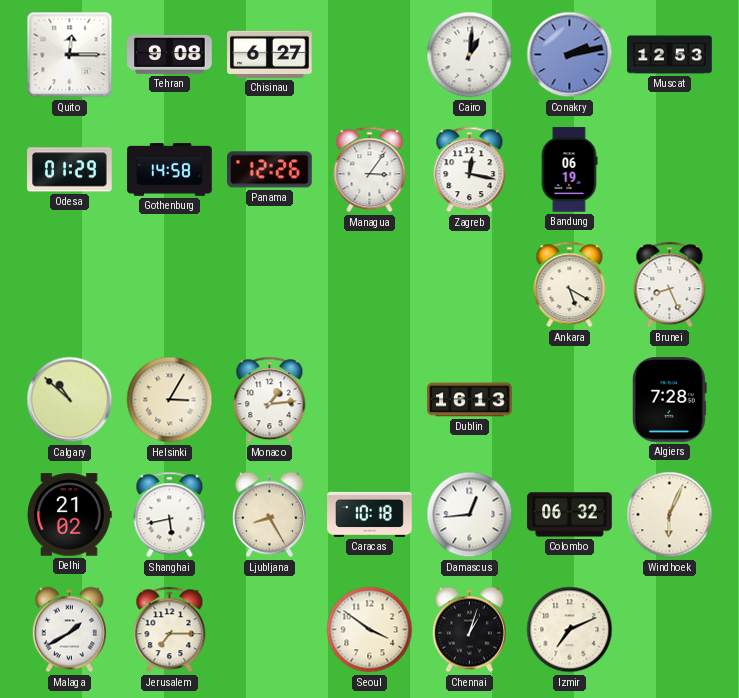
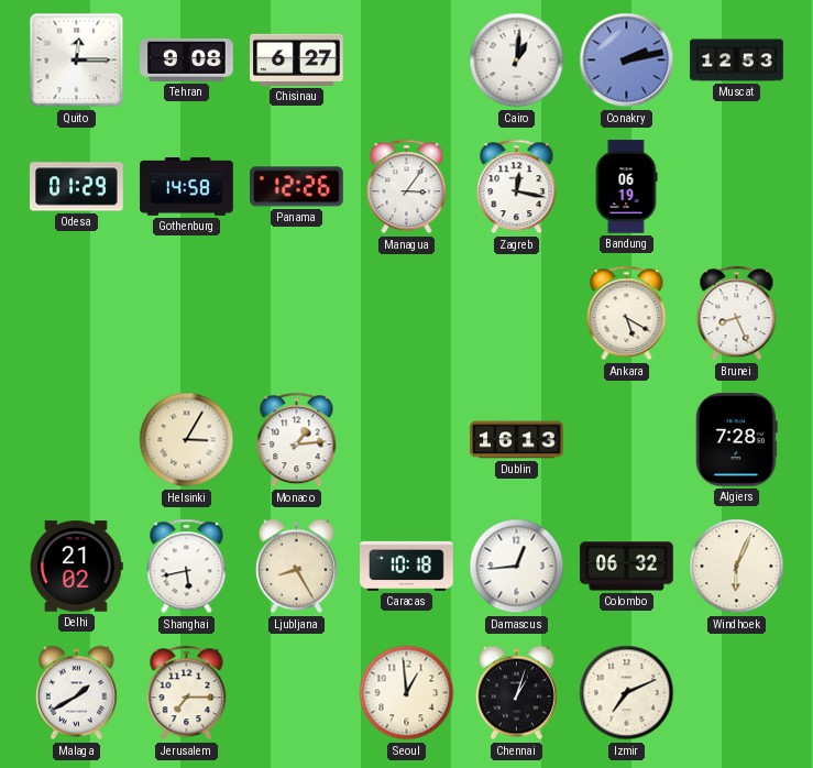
Calgary: 10:52 -> none (70, 400)
Seoul: 3:51 -> 12:59 (407, 693)
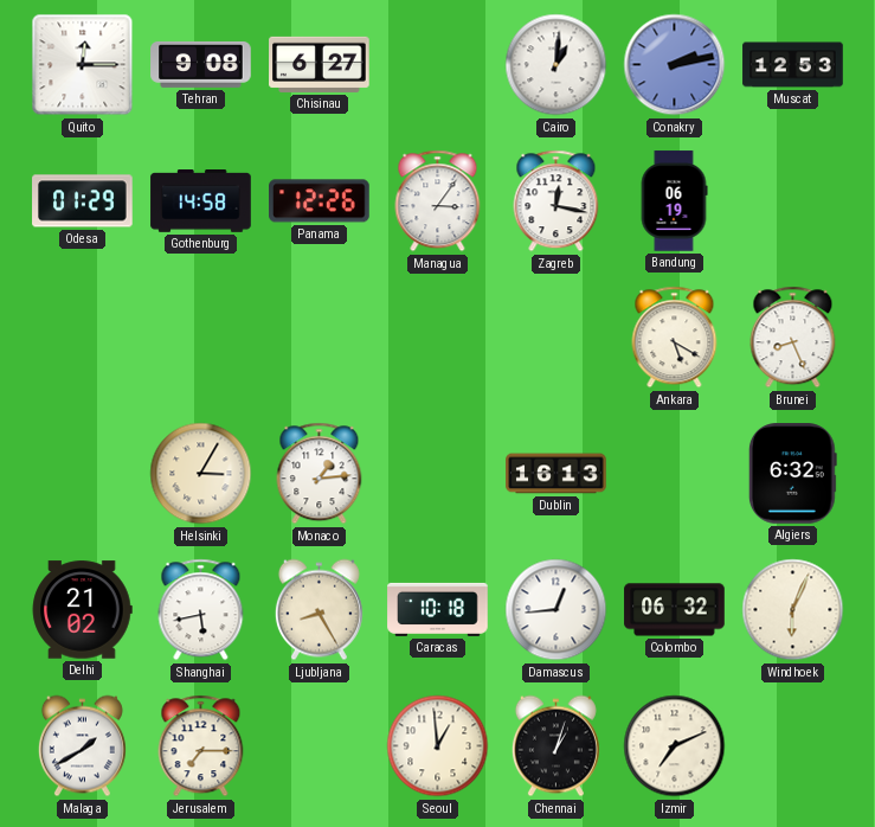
Algiers: 7:28 -> 6:32 (792, 474)
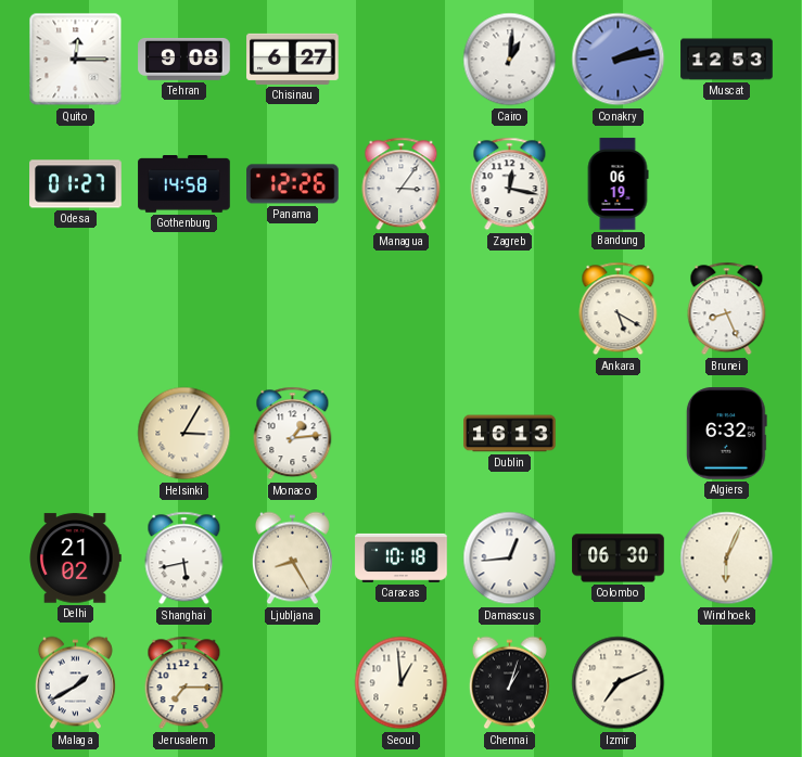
Odesa: 01:29 -> 01:27 (76, 184)
Colombo: 06:32 -> 06:30 (619, 559)
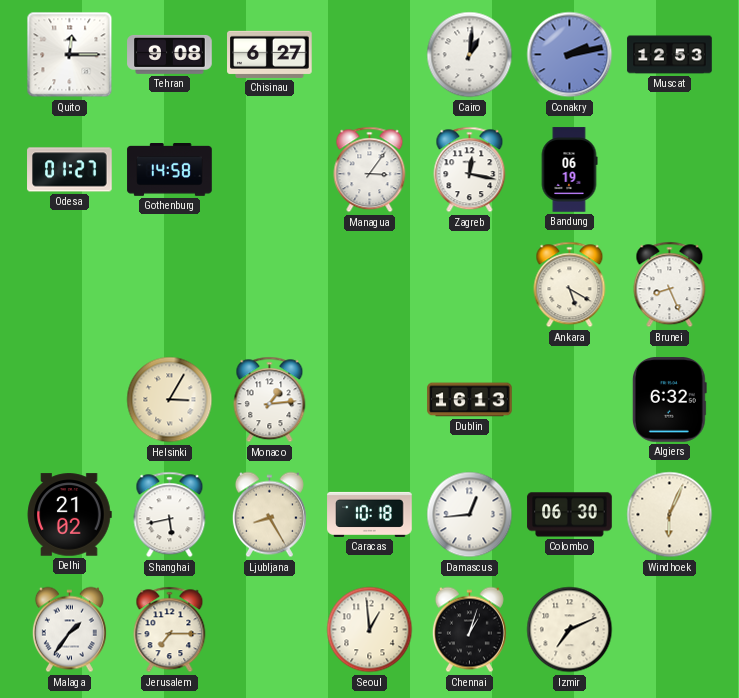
Panama: 12:26 -> none (293, 184)
Malaga: 1:40 -> 1:36 (69, 630)
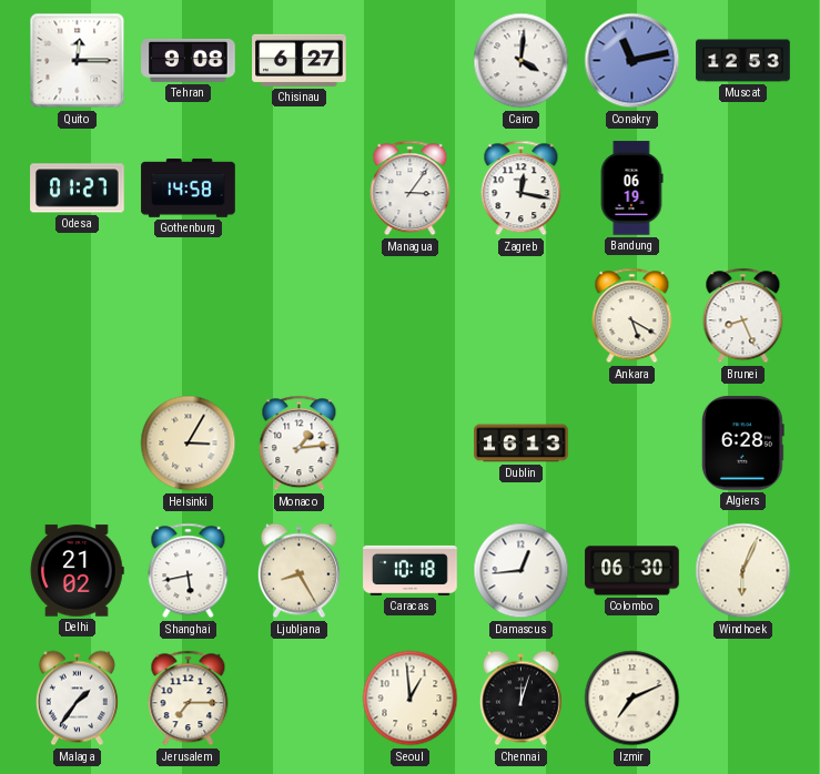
Cairo: 1:01 -> 4:01 (522, 61)
Conakry: 2:13 -> 11:13 (632, 61)
Algiers: 6:32 -> 6:28 (742, 444)
Chennai: 1:03 -> 12:03 (520, 699)
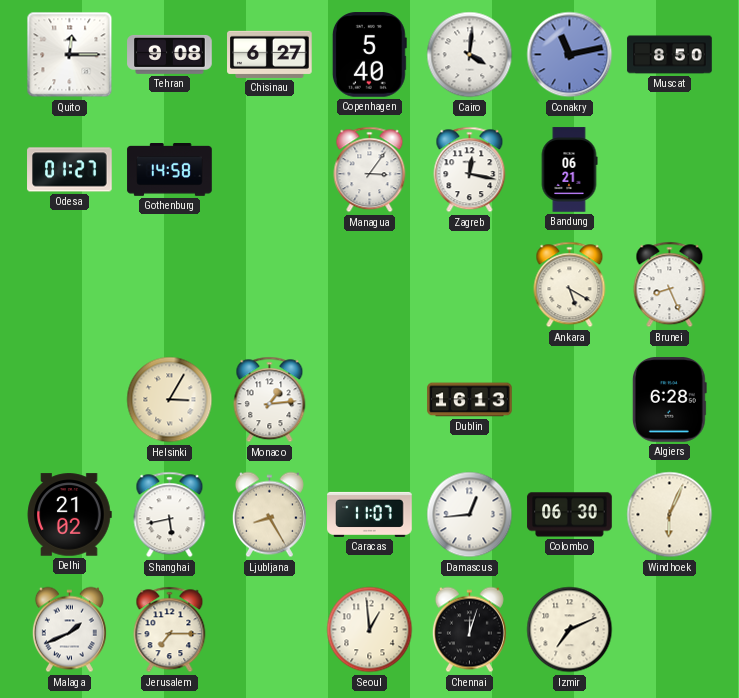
Copenhagen: none -> 5:40 (369, 55)
Muscat: 12:53 -> 8:50 (670, 55)
Bandung: 06:19 -> 06:21 (569, 170)
Caracas: 10:18 -> 11:07 (370, 514)
Malaga: 1:36 -> 1:41 (69, 630)
